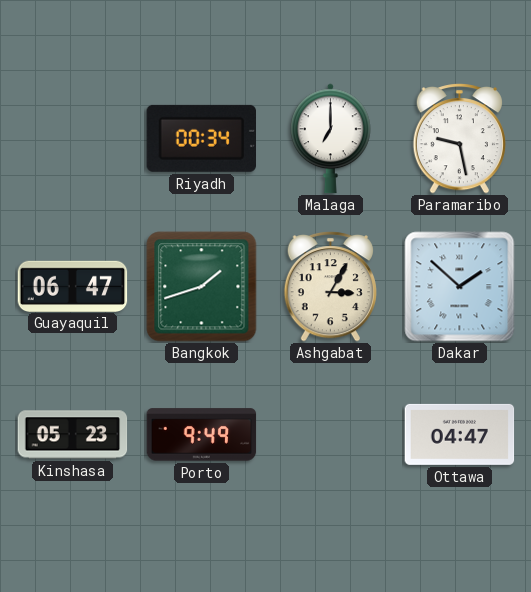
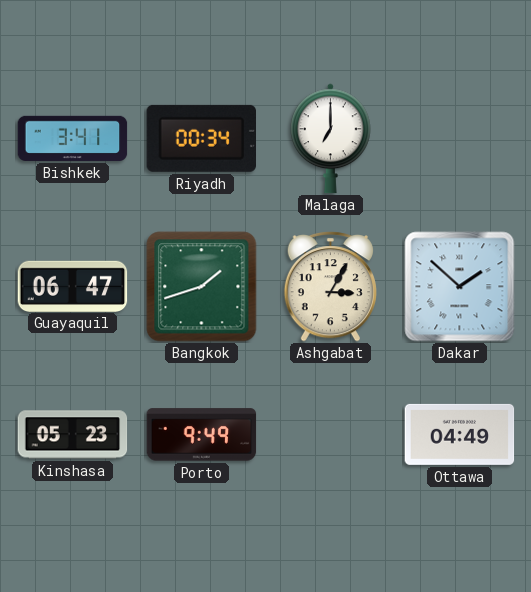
Bishkek: none -> 3:41 (73, 138)
Paramaribo: 9:28 -> none (459, 139)
Ottawa: 04:47 -> 04:49 (460, 434)
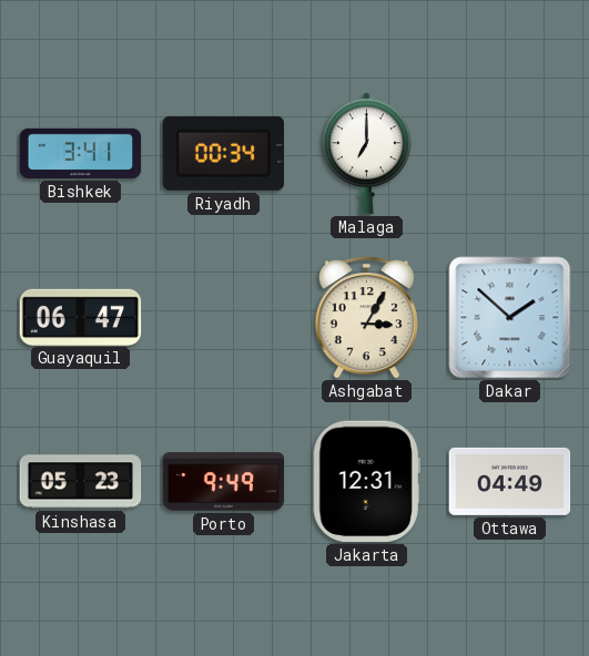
Bangkok: 1:42 -> none (202, 287)
Jakarta: none -> 12:31 (366, 482)
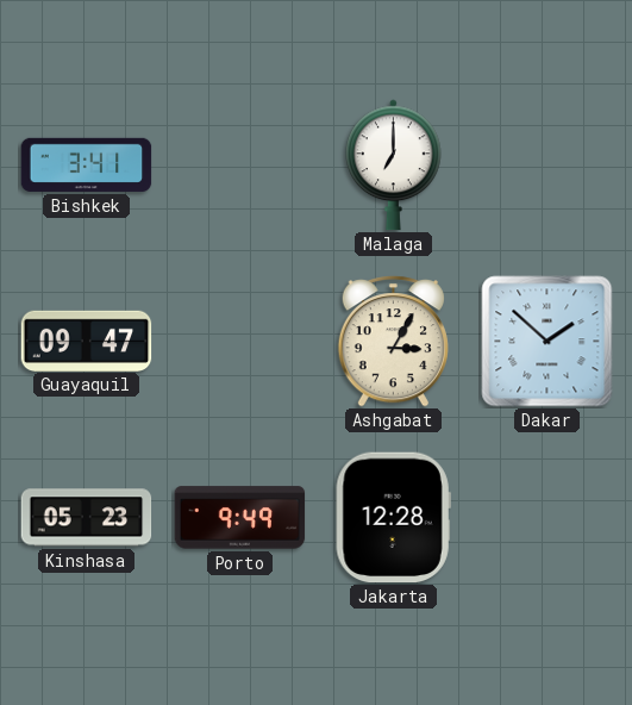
Riyadh: 00:34 -> none (223, 153)
Guayaquil: 06:47 -> 09:47 (87, 341)
Jakarta: 12:31 -> 12:28 (393, 518)
Ottawa: 04:49 -> none (510, 481)
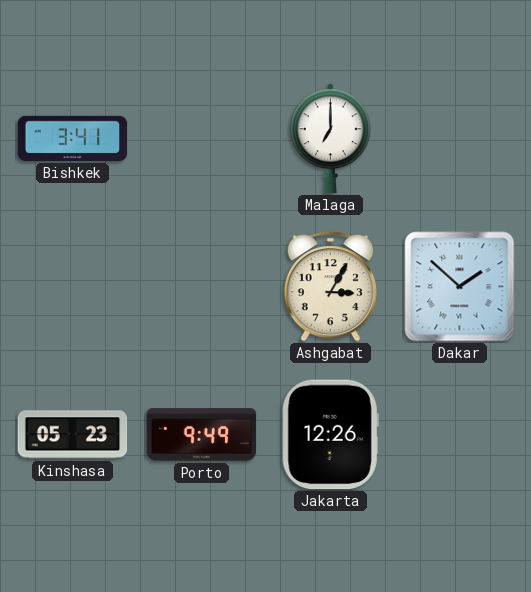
Guayaquil: 09:47 -> none (87, 341)
Jakarta: 12:28 -> 12:26 (330, 435)
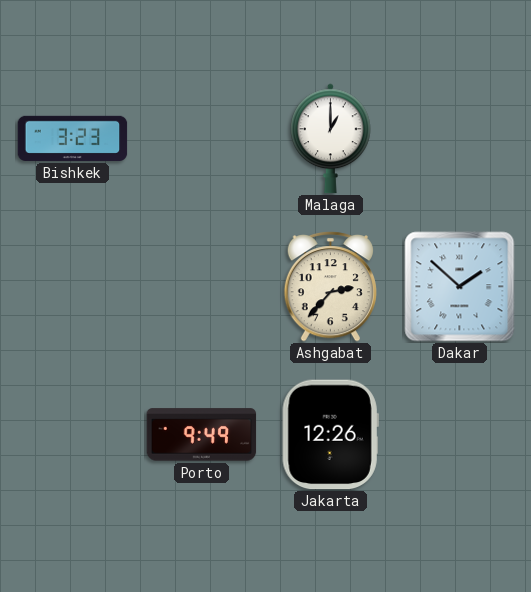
Bishkek: 3:41 -> 3:23 (73, 138)
Malaga: 7:00 -> 1:00 (331, 139)
Ashgabat: 3:05 -> 2:37 (330, 287)
Kinshasa: 05:23 -> none (73, 435)
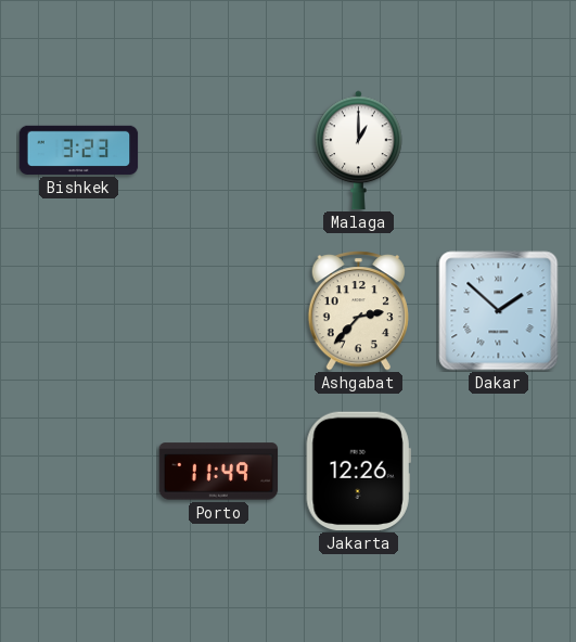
Porto: 9:49 -> 11:49 (219, 472)
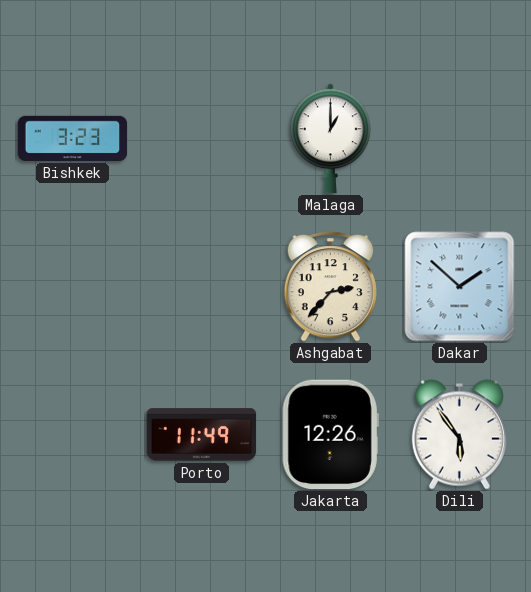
Dili: none -> 5:54 (459, 435)
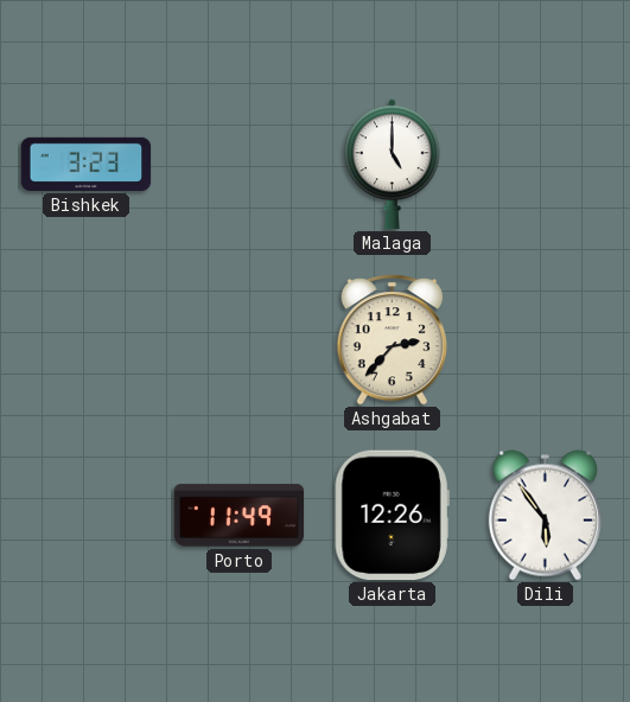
Malaga: 1:00 -> 5:00 (393, 165)
Dakar: 1:52 -> none (460, 287)
